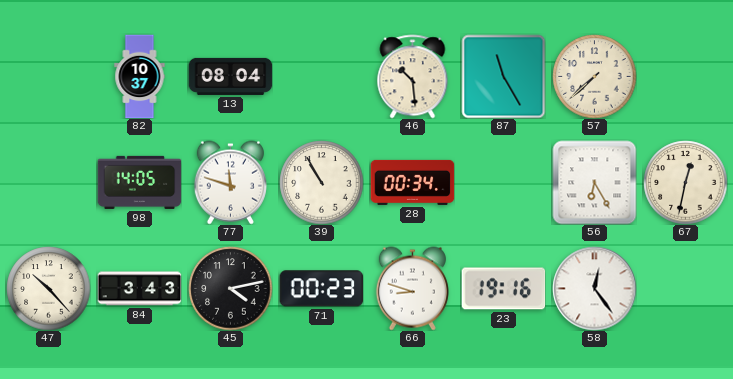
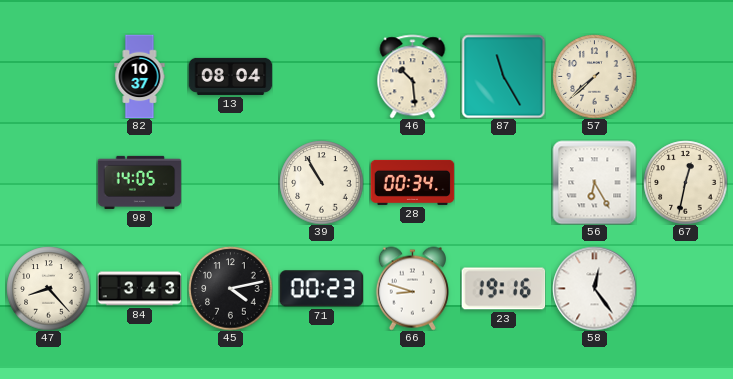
77: 11:48 -> none (230, 182)
47: 10:23 -> 8:23 (48, 288)
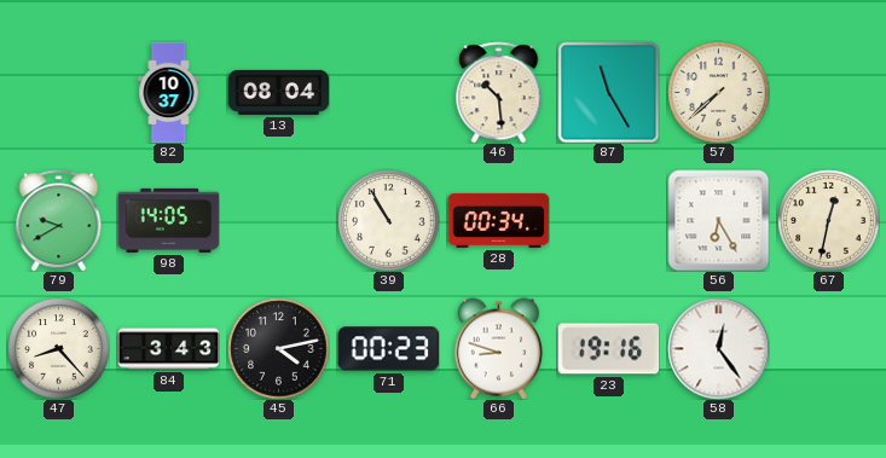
79: none -> 9:40 (59, 220)
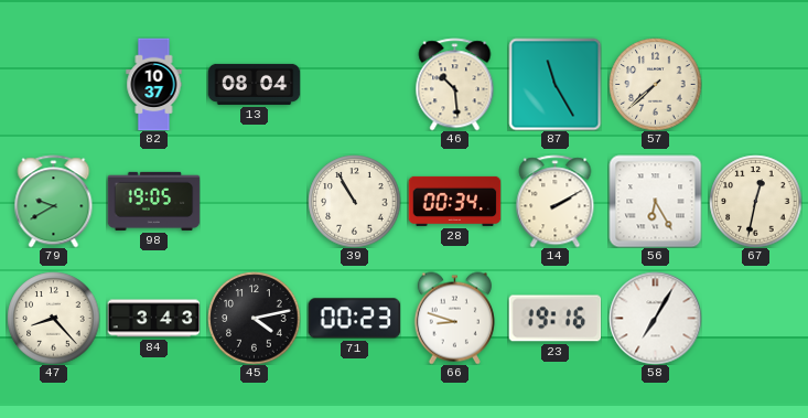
98: 14:05 -> 19:05 (153, 201)
14: none -> 2:10 (556, 201)
58: 12:24 -> 7:05 (655, 318)
